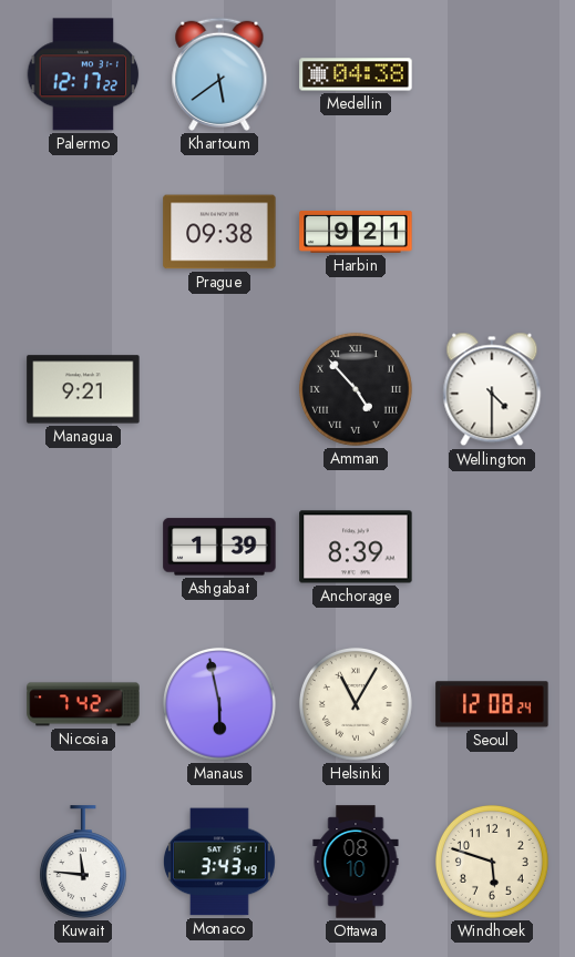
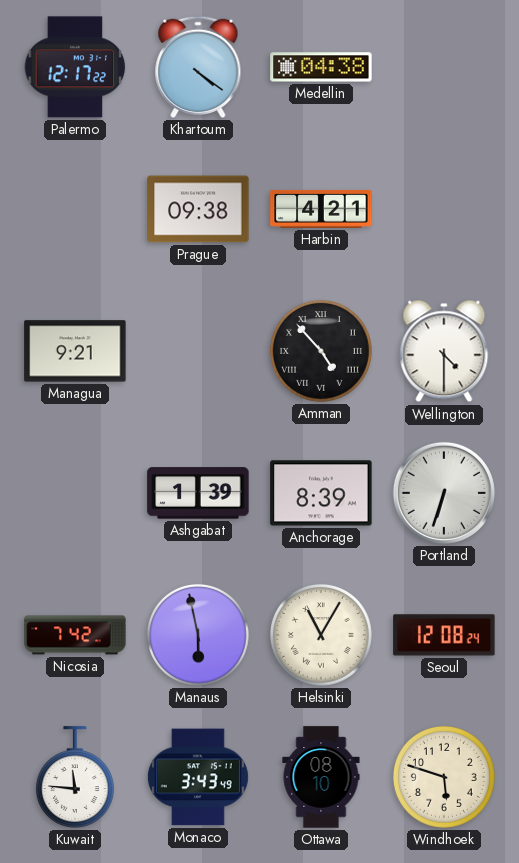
Khartoum: 5:39 -> 4:21 (198, 67)
Harbin: 9:21 -> 4:21 (321, 209)
Portland: none -> 6:33 (444, 493)
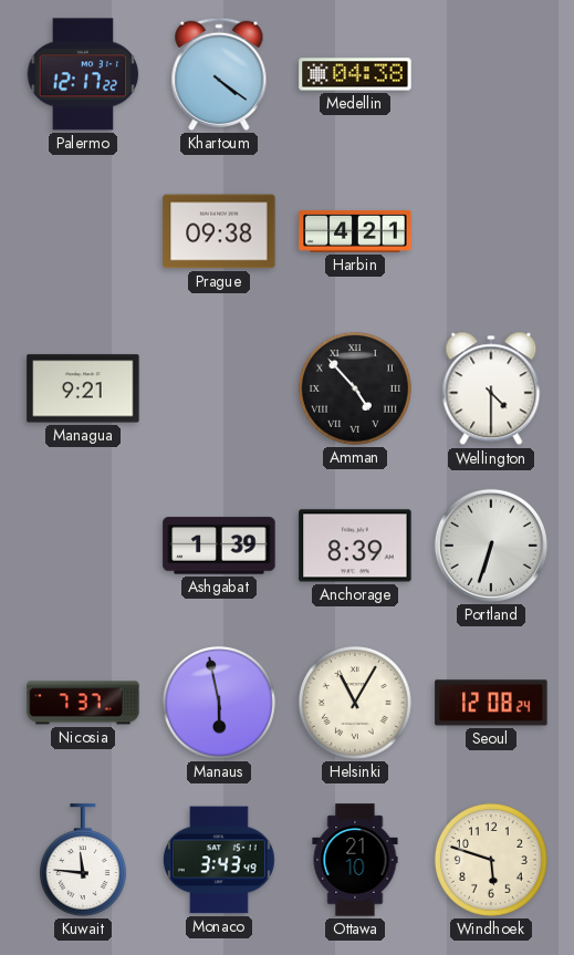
Nicosia: 7:42 -> 7:37 (83, 703)
Ottawa: 08:10 -> 21:10 (355, 860)
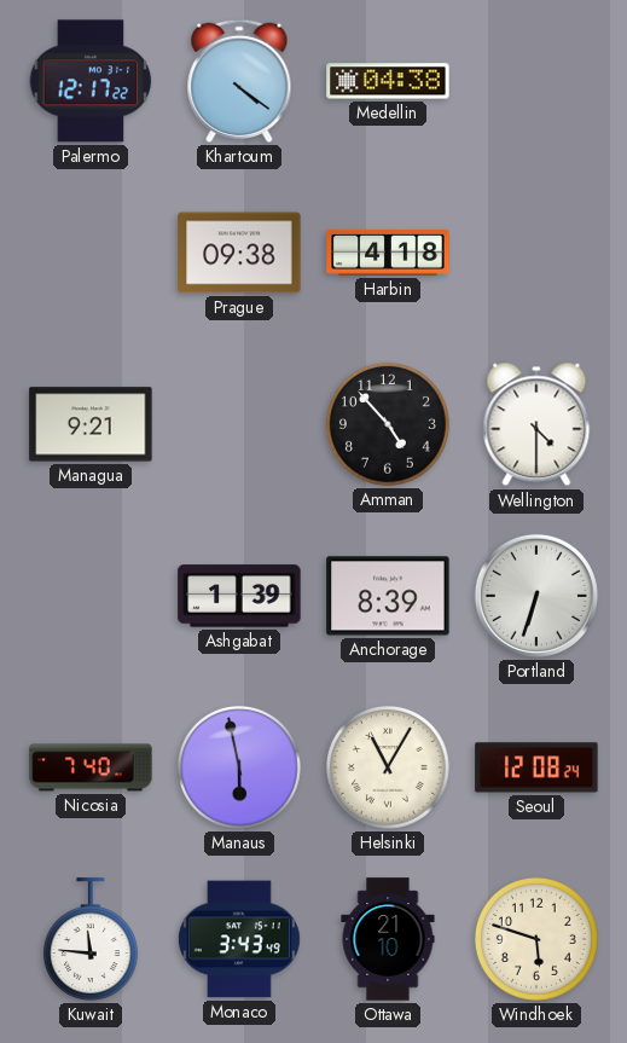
Harbin: 4:21 -> 4:18 (388, 253)
Amman numerals: Roman -> Arabic (388, 424)
Nicosia: 7:37 -> 7:40 (91, 767)
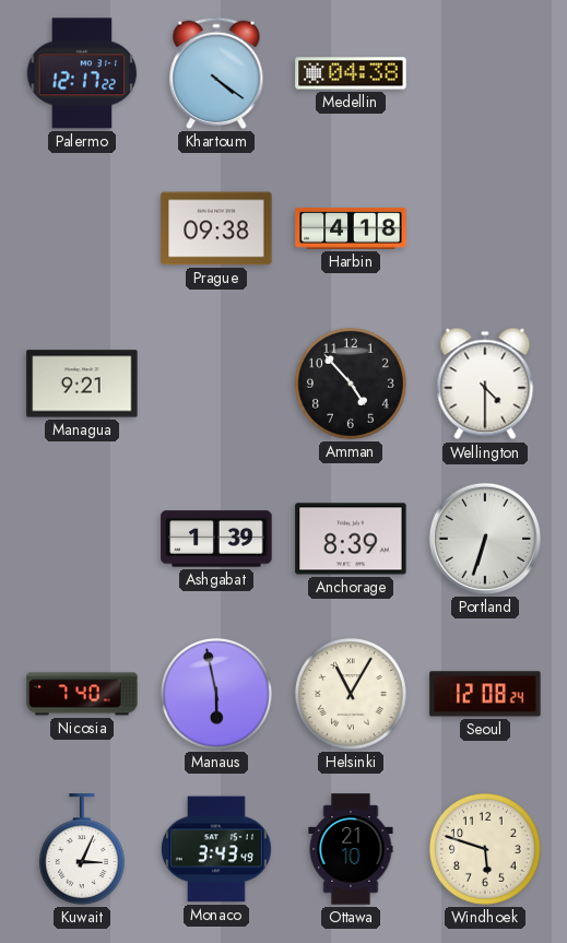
Kuwait: 11:46 -> 3:04 (82, 849)
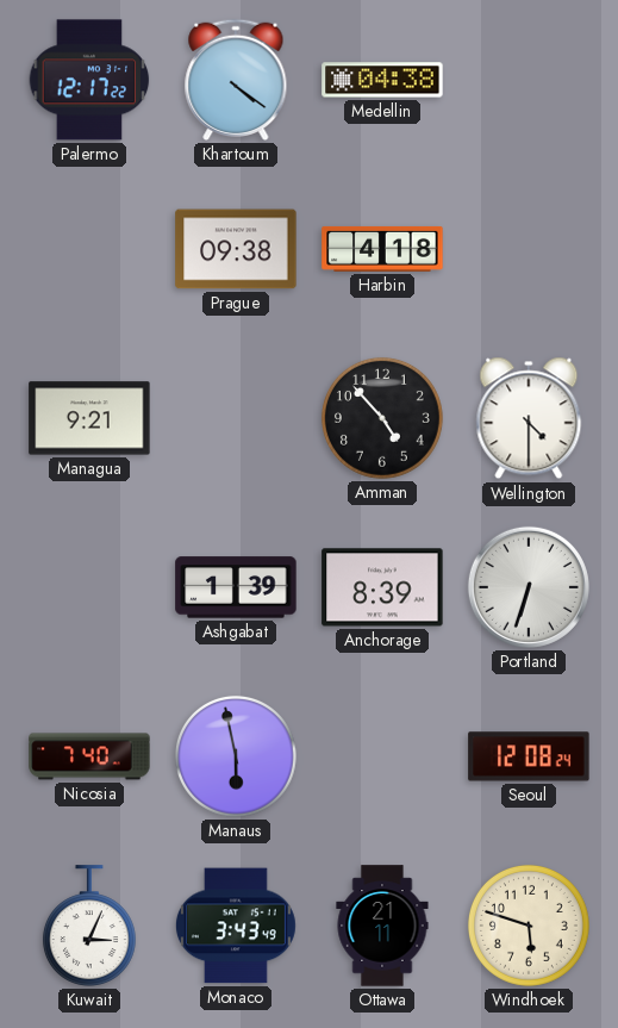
Helsinki: 11:05 -> none (351, 694)
Ottawa: 21:10 -> 21:11 (382, 926)
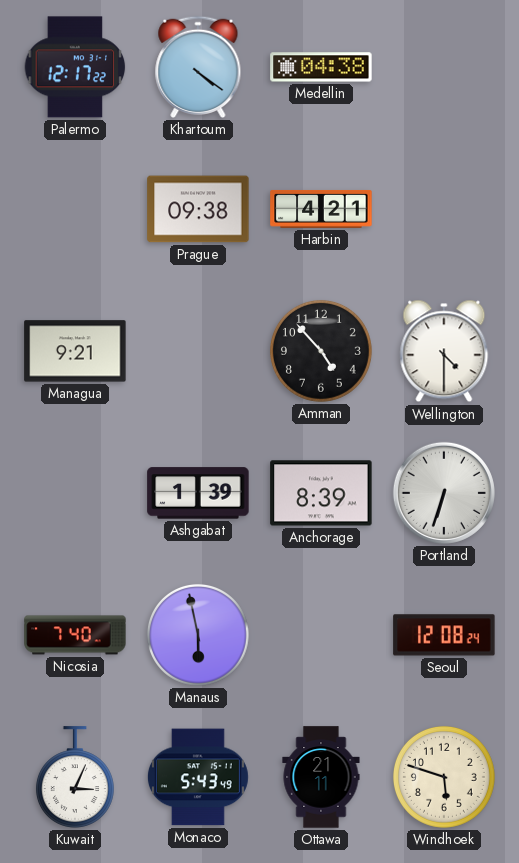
Harbin: 4:18 -> 4:21 (321, 209)
Monaco: 3:43 -> 5:43 (198, 777)
